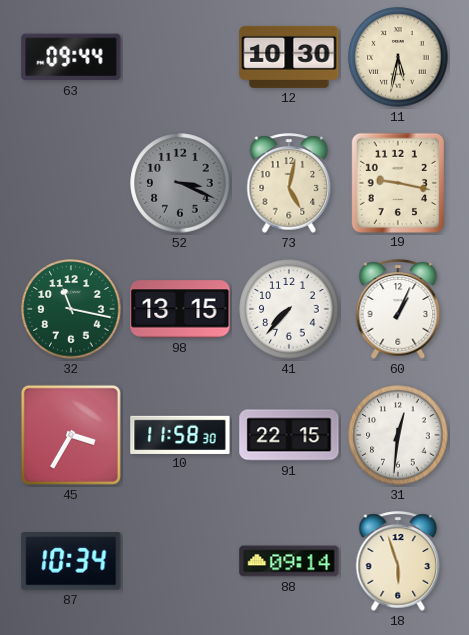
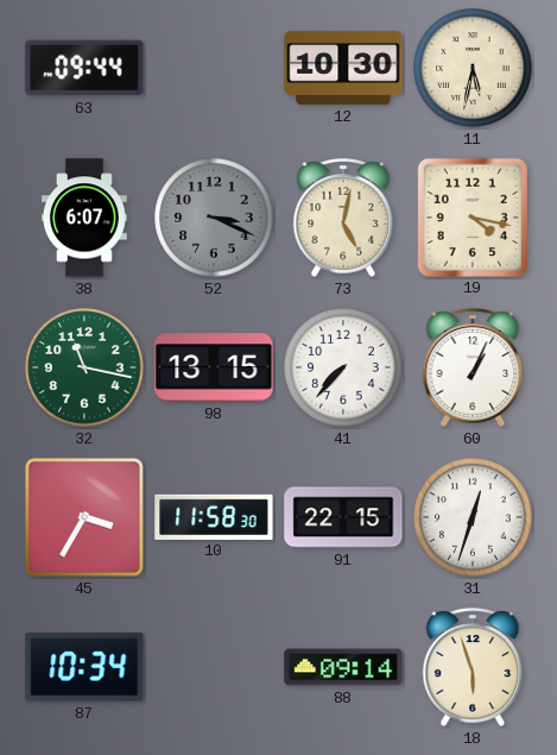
38: none -> 6:07 (84, 218)
19: 9:17 -> 4:17 (471, 216)
31: 12:31 -> 12:33 (473, 517)
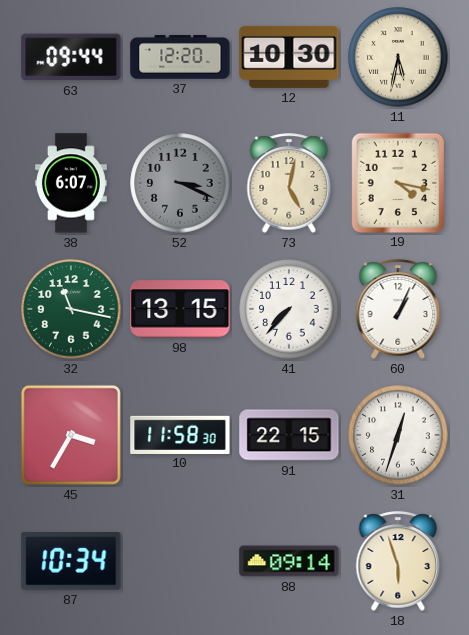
37: none -> 12:20 (180, 57)
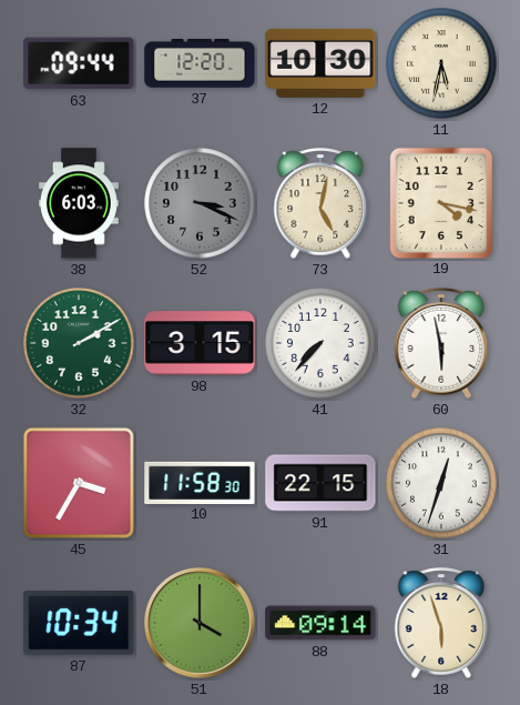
38: 6:07 -> 6:03 (79, 203)
32: 11:17 -> 2:10 (79, 343)
98: 13:15 -> 3:15 (200, 343)
60: 1:04 -> 5:58 (441, 343)
51: none -> 4:00 (201, 624)
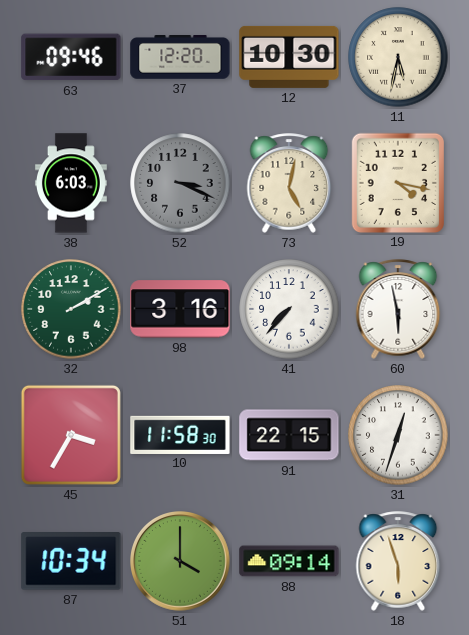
63: 09:44 -> 09:46 (71, 57)
98: 3:15 -> 3:16 (180, 309)
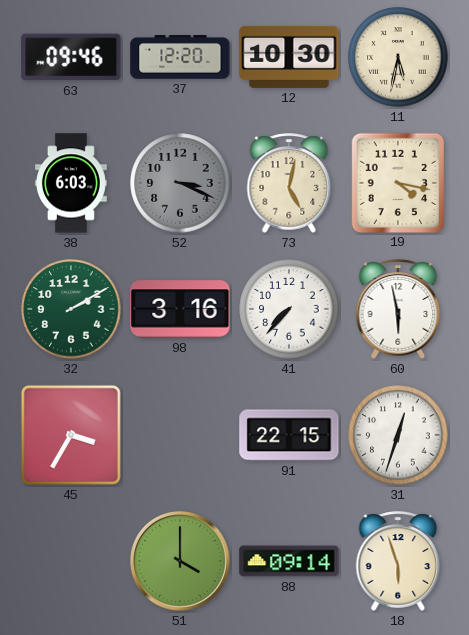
10: 11:58 -> none (180, 434)
87: 10:34 -> none (71, 562)
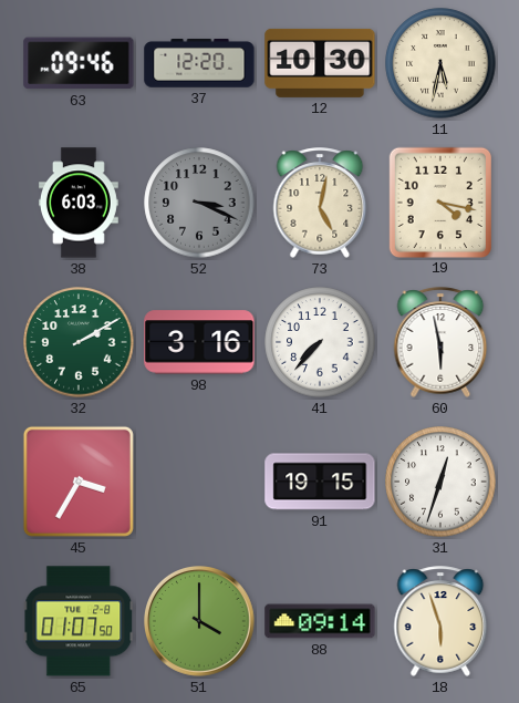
91: 22:15 -> 19:15 (320, 482)
65: none -> 01:07 (79, 621)
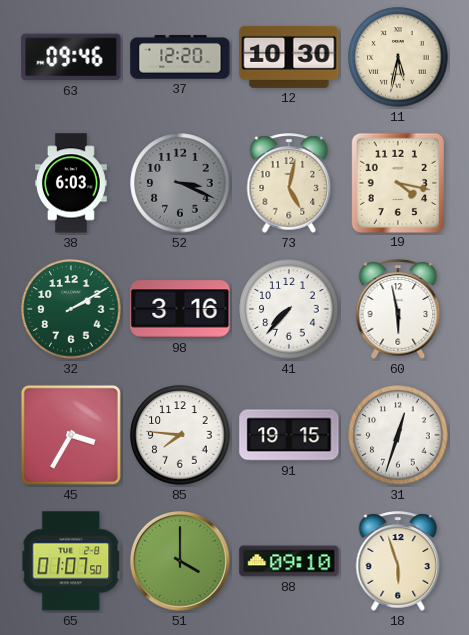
85: none -> 7:46 (180, 435)
88: 09:14 -> 09:10 (289, 561)
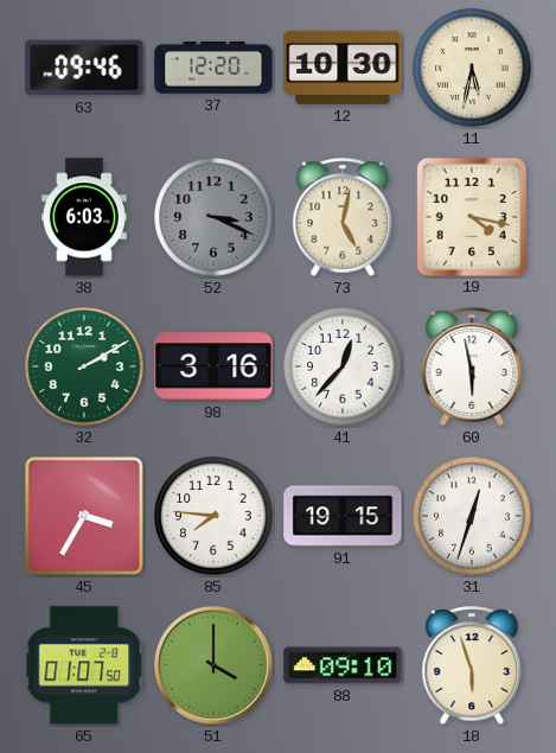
41: 7:37 -> 12:37 (343, 366)
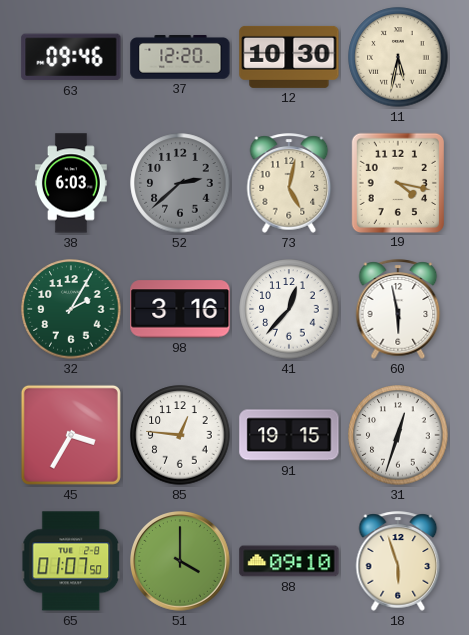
52: 3:19 -> 2:38 (180, 183)
32: 2:10 -> 2:05 (71, 309)
85: 7:46 -> 12:46 (180, 435)
